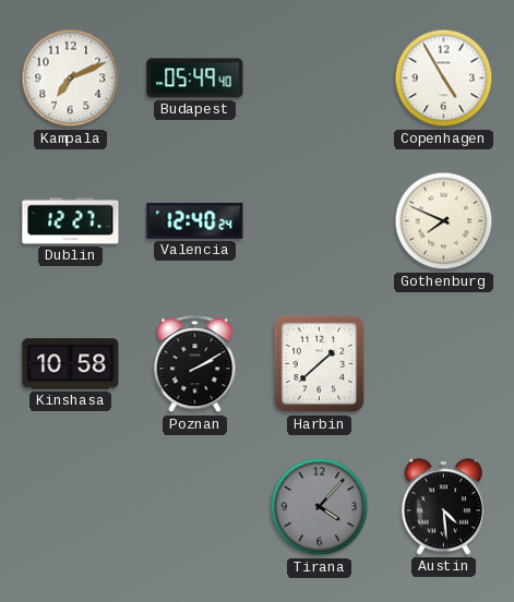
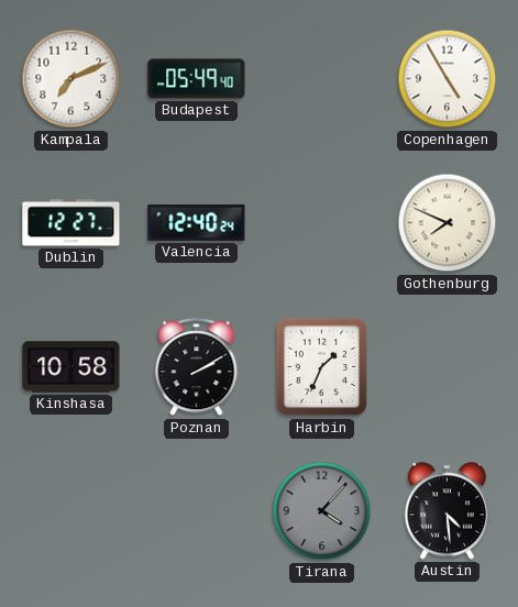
Harbin: 1:38 -> 1:34 (322, 367)
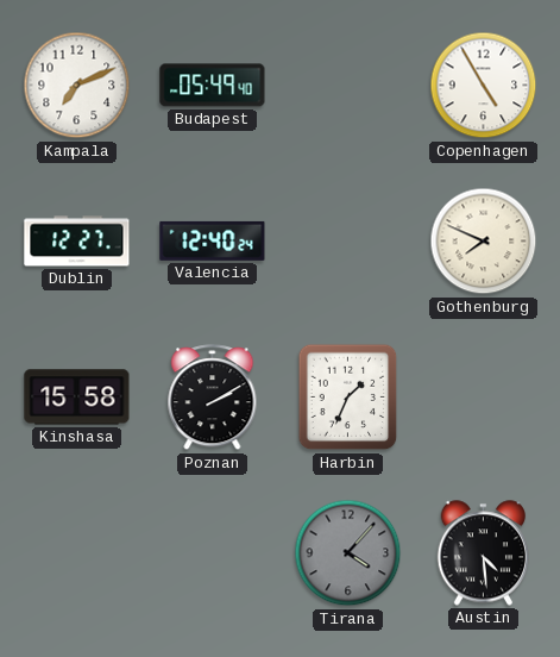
Kinshasa: 10:58 -> 15:58 (77, 398)
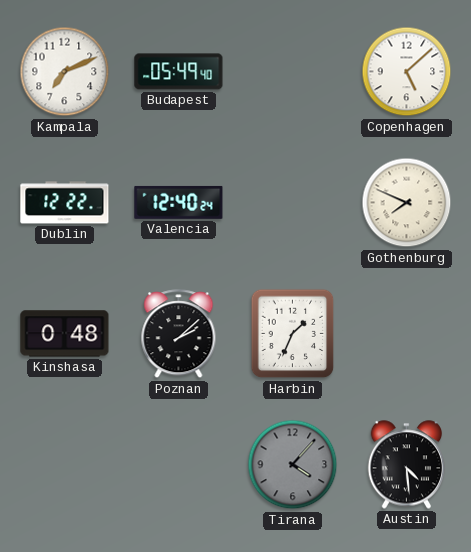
Copenhagen: 4:55 -> 5:08 (407, 72)
Dublin: 12:27 -> 12:22 (65, 203)
Kinshasa: 15:58 -> 0:48 (65, 334)
Poznan: 2:10 -> 2:08 (179, 334)
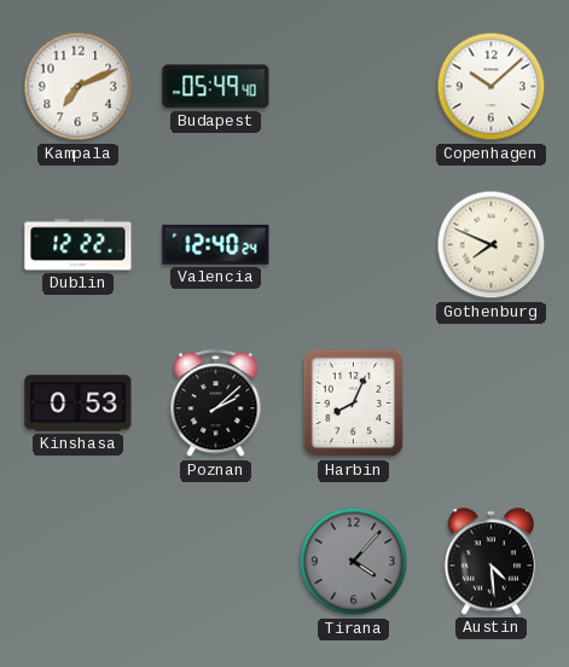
Copenhagen: 5:08 -> 10:08 (492, 87)
Kinshasa: 0:48 -> 0:53 (79, 404)
Harbin: 1:34 -> 8:04 (354, 404)
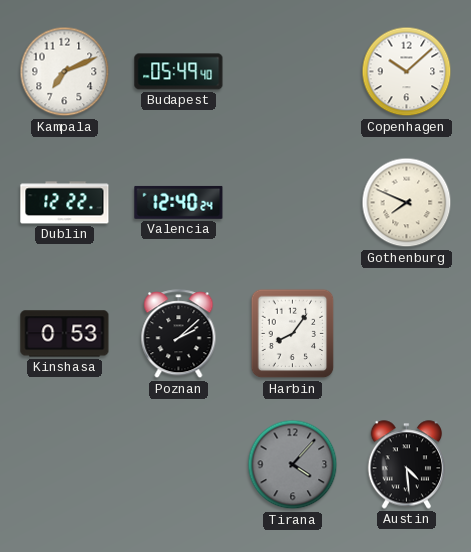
Harbin: 8:04 -> 8:06 (293, 334)
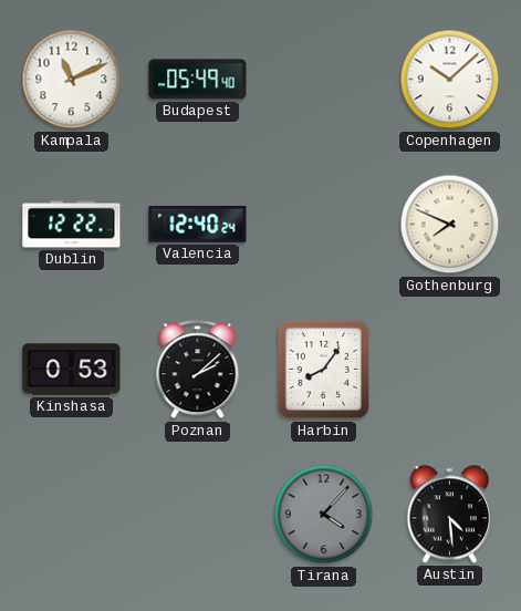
Kampala: 7:11 -> 11:11 (72, 80)
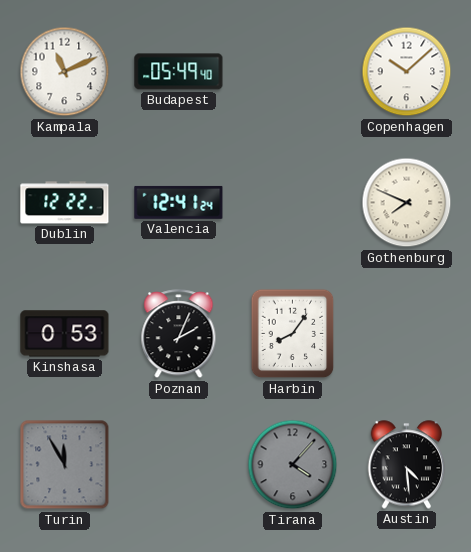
Valencia: 12:40 -> 12:41 (179, 202)
Poznan: 2:08 -> 2:04 (179, 334)
Turin: none -> 11:55 (65, 465)
